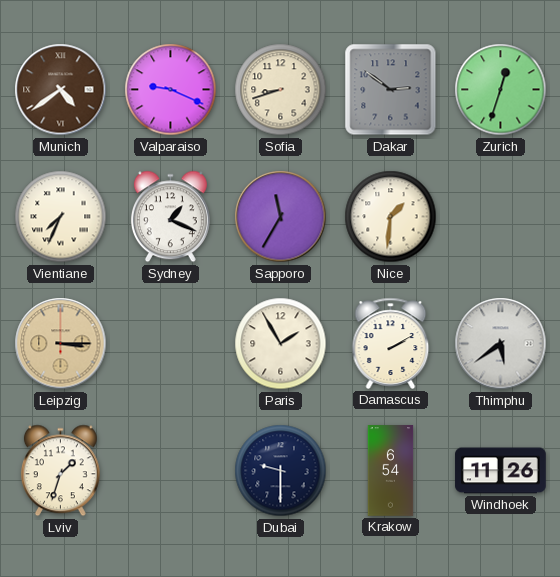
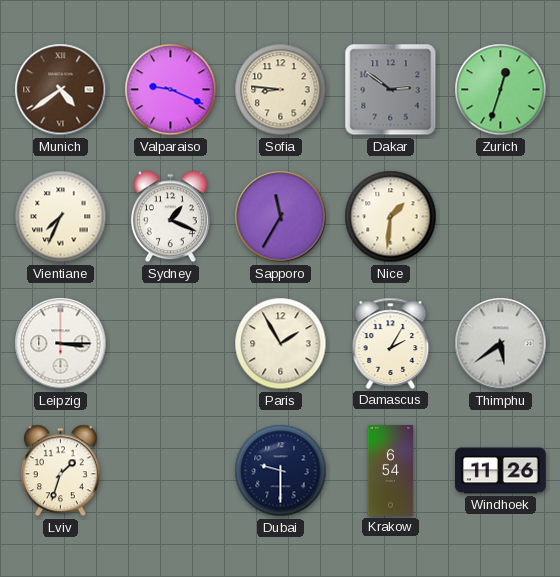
Sofia: 8:42 -> 8:46 (281, 90)
Leipzig dial: champagne -> white (61, 344)
Damascus: 2:10 -> 2:05 (391, 343)
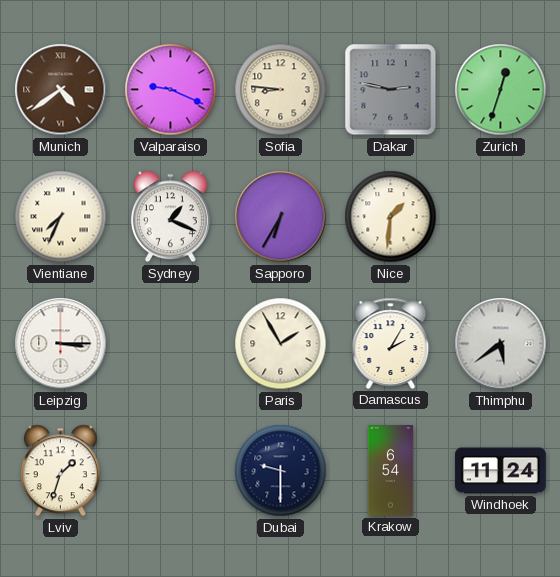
Dakar: 2:51 -> 2:47 (391, 90)
Sapporo: 11:35 -> 6:35 (281, 217)
Windhoek: 11:26 -> 11:24 (501, 471)
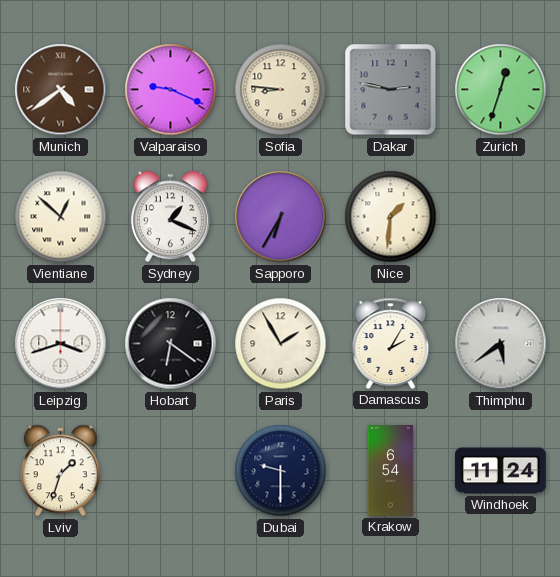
Vientiane: 7:34 -> 12:52 (61, 217)
Leipzig: 3:15 -> 3:42 (61, 344)
Hobart: none -> 6:21 (171, 344)
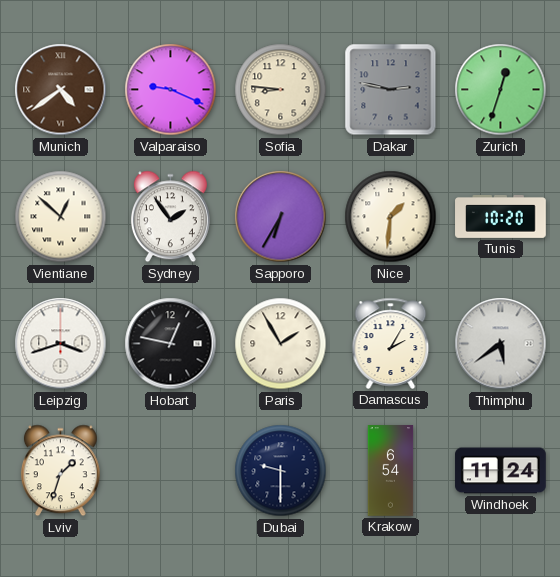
Sydney: 1:19 -> 1:54 (170, 217)
Tunis: none -> 10:20 (501, 216)
Hobart: 6:21 -> 12:47 (171, 344)
